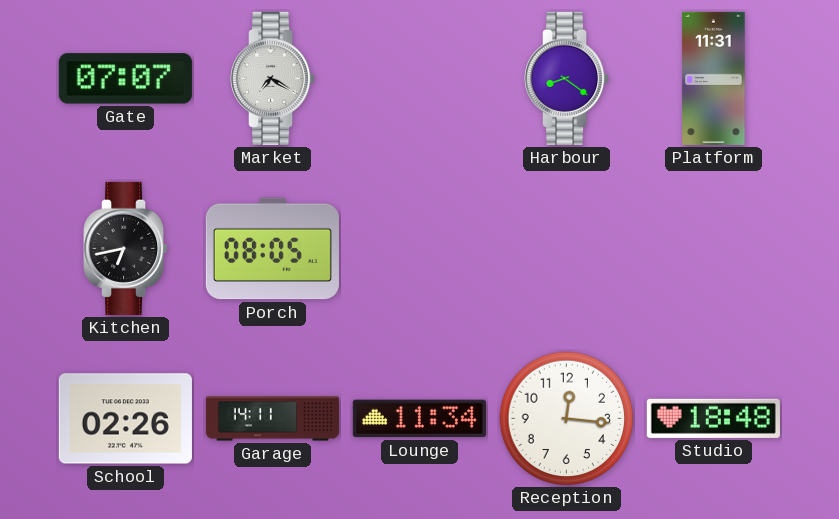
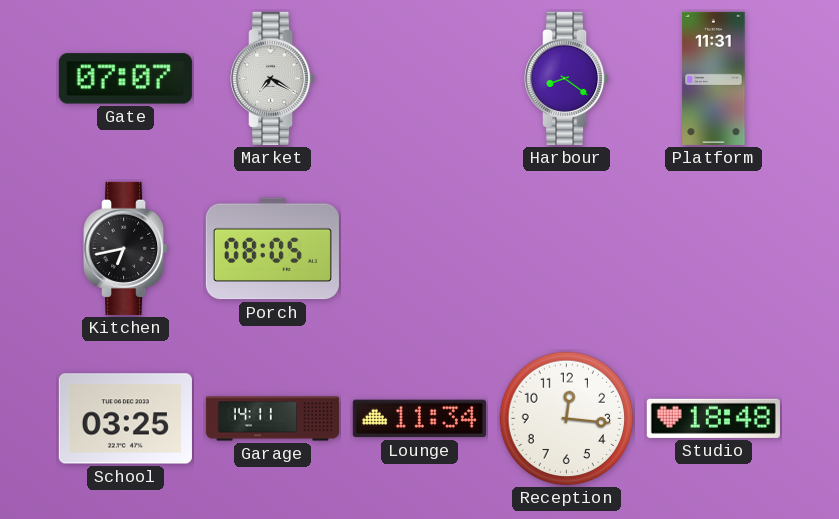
School: 02:26 -> 03:25 (125, 419)
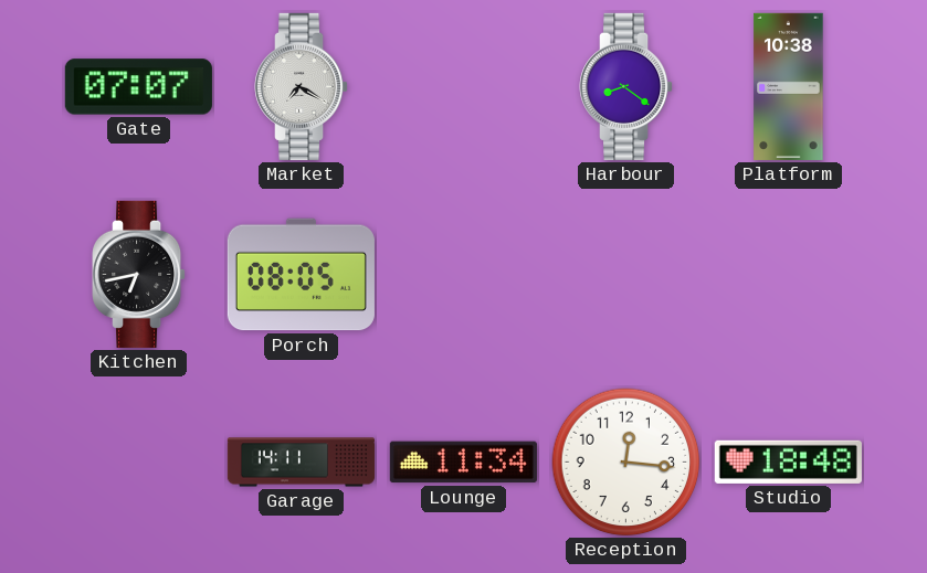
Platform: 11:31 -> 10:38 (789, 86)
School: 03:25 -> none (125, 419)
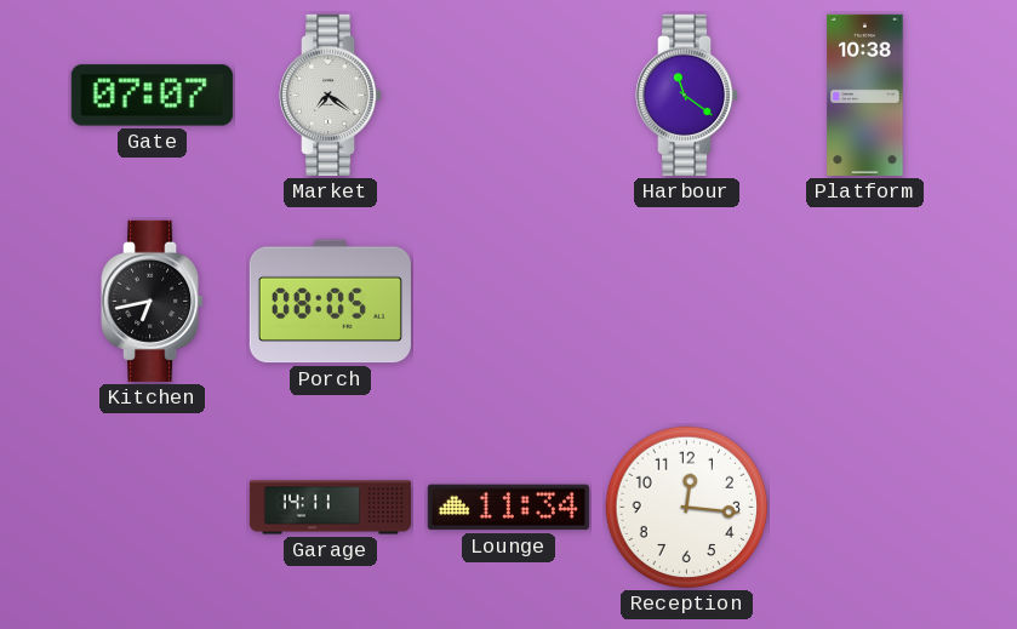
Market: 7:20 -> 7:21 (332, 95)
Harbour: 8:21 -> 11:21 (689, 95)
Studio: 18:48 -> none (788, 461)
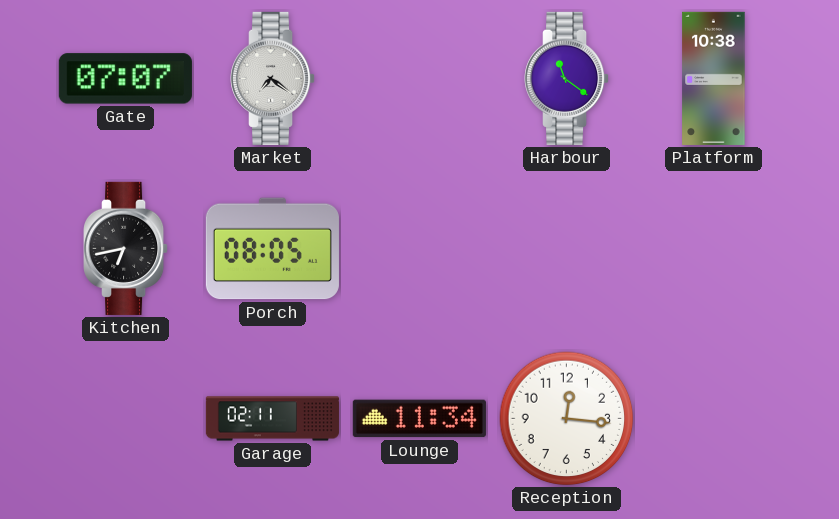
Garage: 14:11 -> 02:11 (272, 419)
